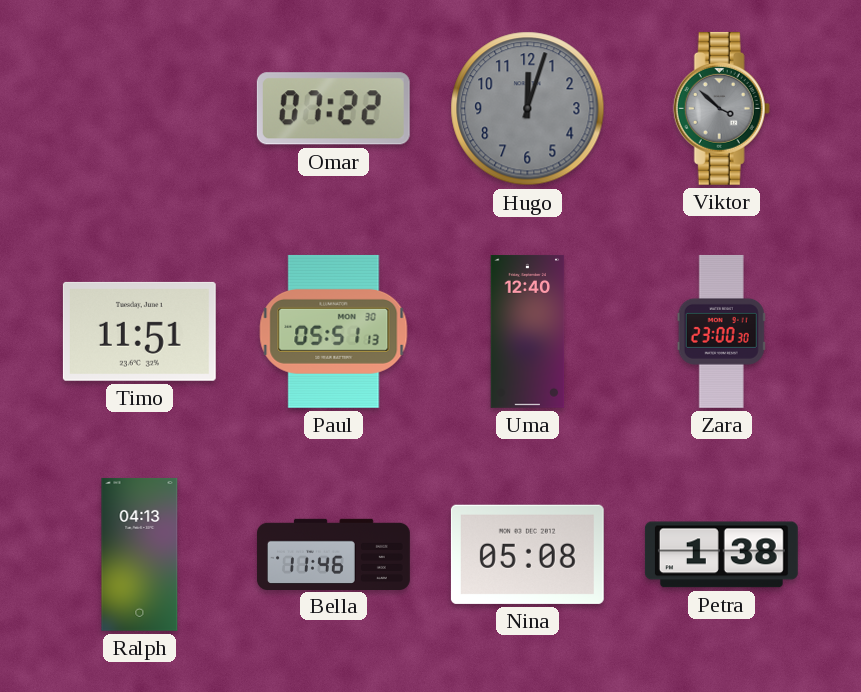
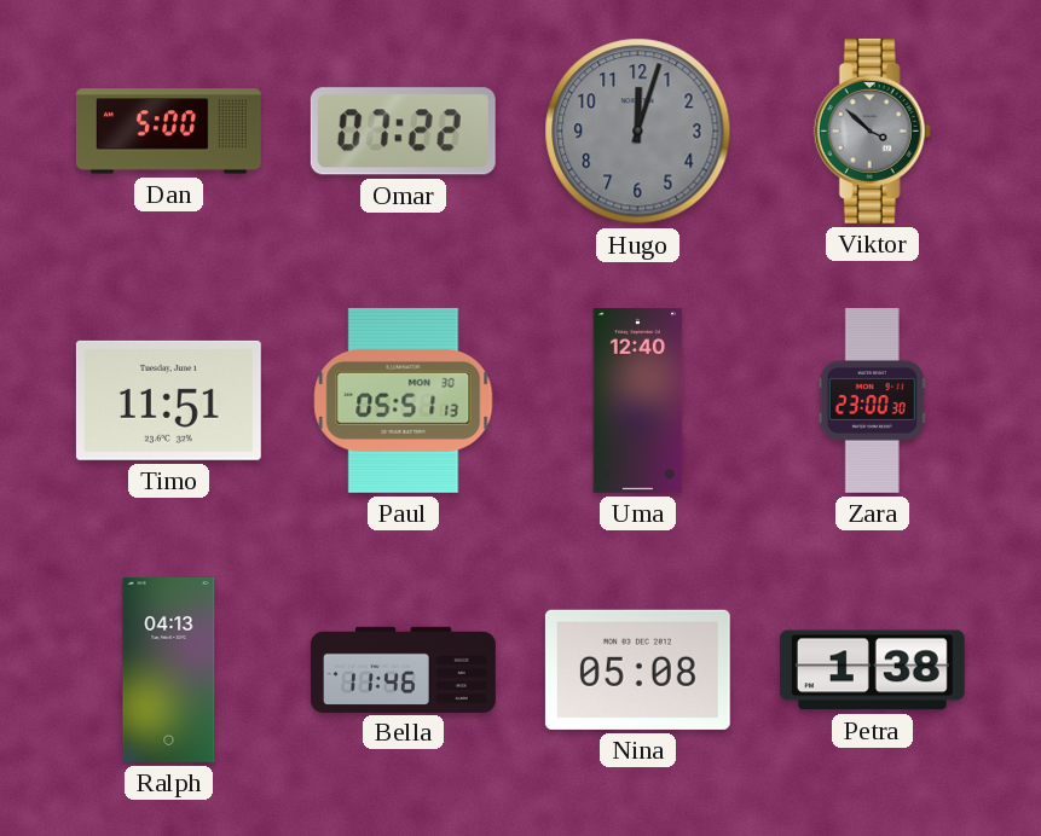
Dan: none -> 5:00 (168, 132)
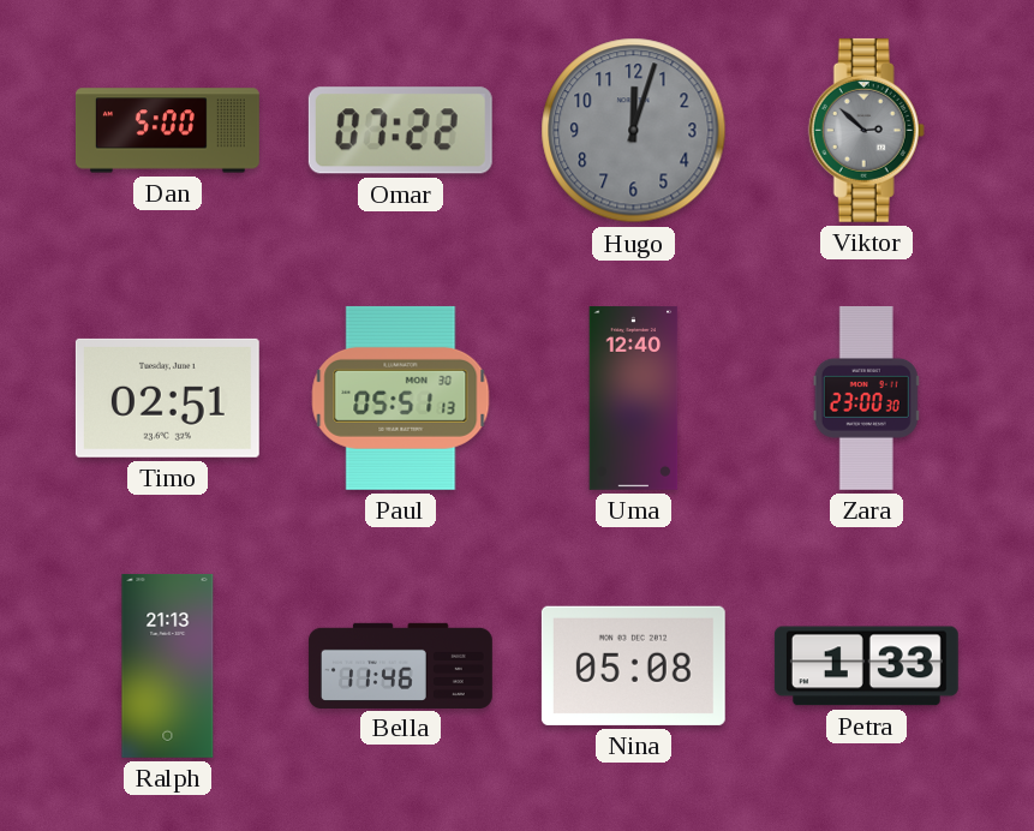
Viktor: 3:52 -> 2:52 (866, 130)
Timo: 11:51 -> 02:51 (167, 397)
Ralph: 04:13 -> 21:13 (168, 665)
Petra: 1:38 -> 1:33 (866, 666)
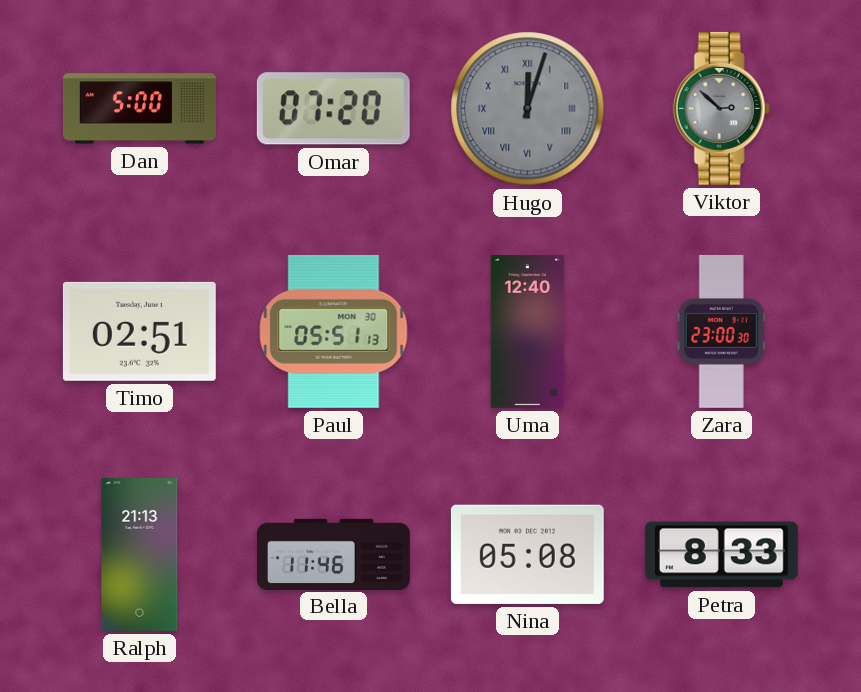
Omar: 07:22 -> 07:20 (333, 109)
Hugo numerals: Arabic -> Roman (528, 109)
Petra: 1:33 -> 8:33 (721, 555)
